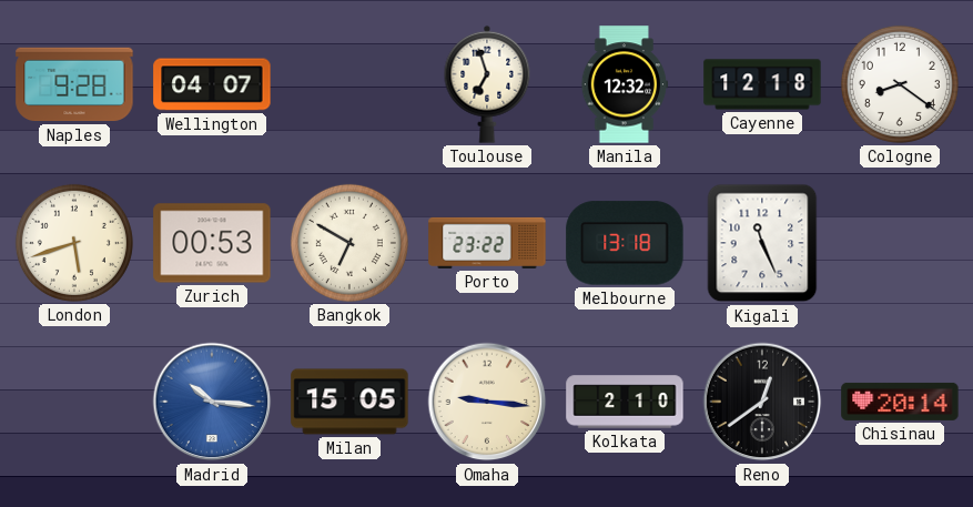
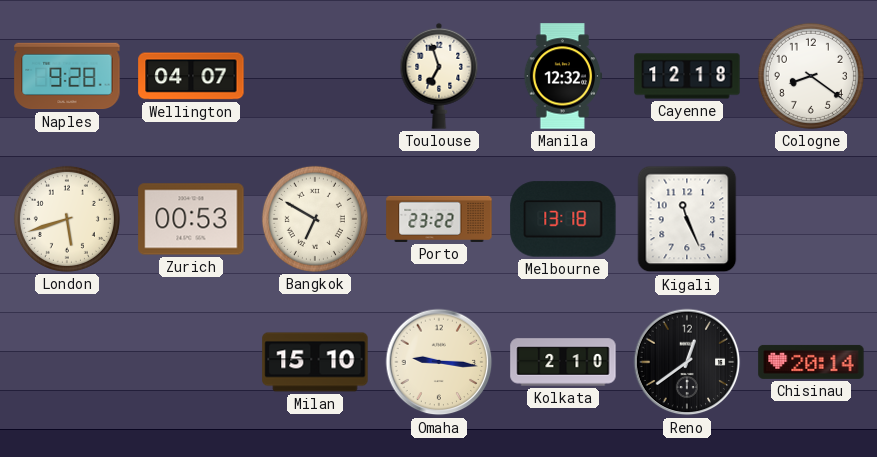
Madrid: 10:16 -> none (212, 402)
Milan: 15:05 -> 15:10 (315, 362)
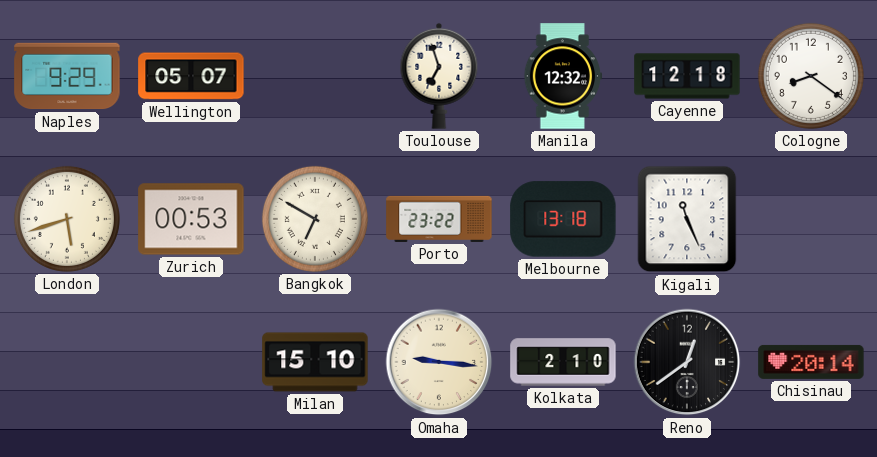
Naples: 9:28 -> 9:29 (67, 76)
Wellington: 04:07 -> 05:07 (191, 76)
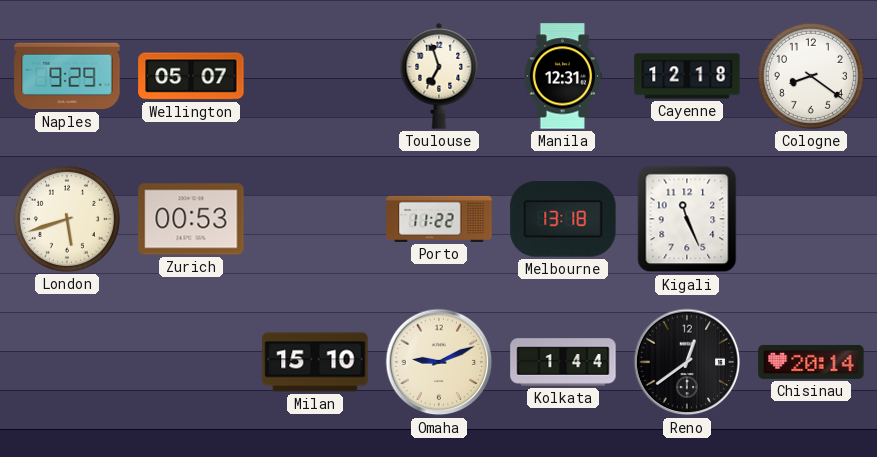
Manila: 12:32 -> 12:31 (563, 76)
Bangkok: 6:50 -> none (315, 219)
Porto: 23:22 -> 11:22 (439, 219)
Omaha: 9:16 -> 9:11 (439, 362)
Kolkata: 2:10 -> 1:44 (563, 362)
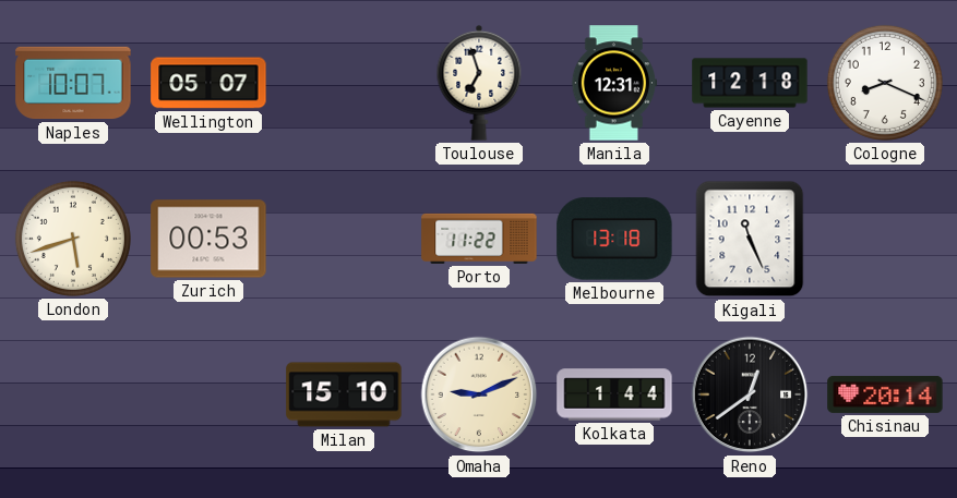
Naples: 9:29 -> 10:07 (73, 83)
Cologne: 8:21 -> 8:19 (885, 83)
